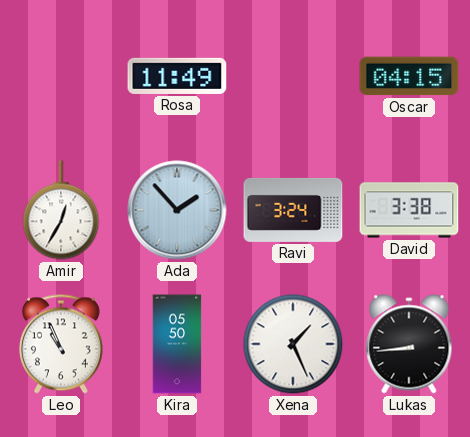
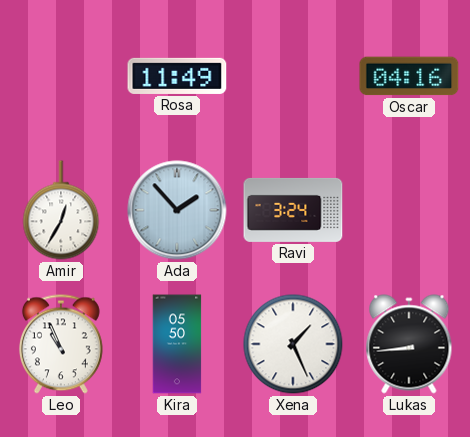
Oscar: 04:15 -> 04:16 (409, 76)
David: 3:38 -> none (409, 210)
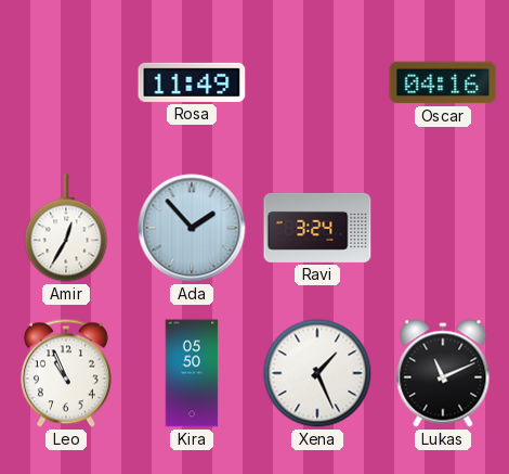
Lukas: 8:44 -> 11:11 (443, 373)
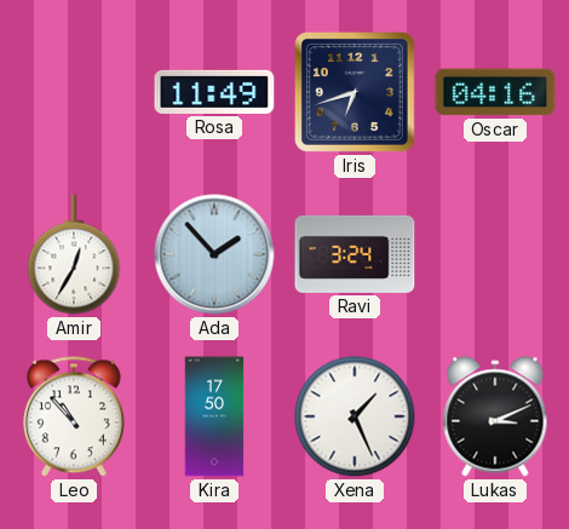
Iris: none -> 6:42 (355, 92)
Leo: 10:56 -> 10:53 (74, 416)
Kira: 05:50 -> 17:50 (214, 416)
Lukas: 11:11 -> 3:11 (495, 416)
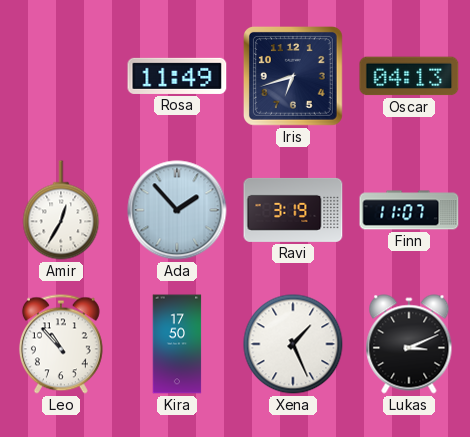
Oscar: 04:16 -> 04:13 (409, 76)
Ravi: 3:24 -> 3:19 (293, 210)
Finn: none -> 11:07 (409, 210)
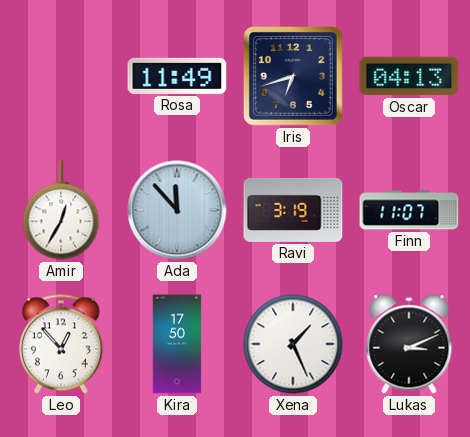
Ada: 1:53 -> 11:53 (177, 210)
Leo: 10:53 -> 12:53 (61, 344)
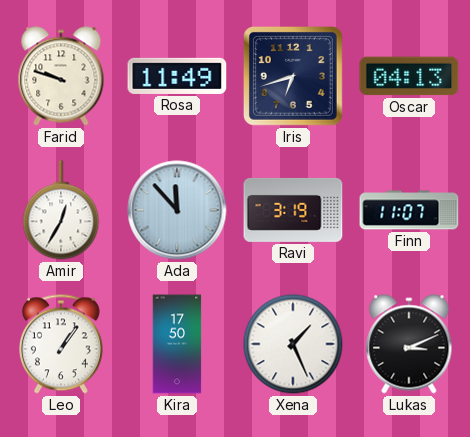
Farid: none -> 9:48 (61, 76)
Leo: 12:53 -> 1:06 (61, 344)
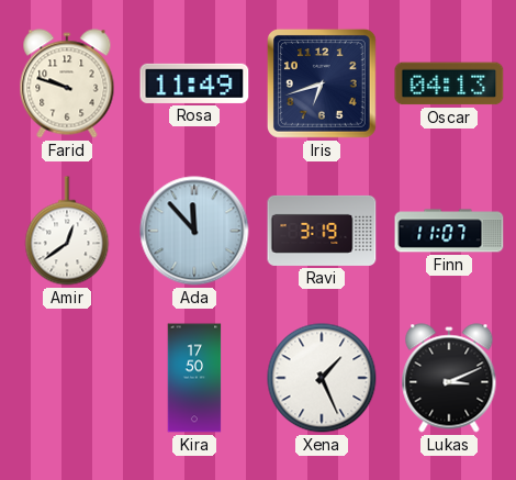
Amir: 12:35 -> 12:39 (67, 231)
Leo: 1:06 -> none (61, 344)
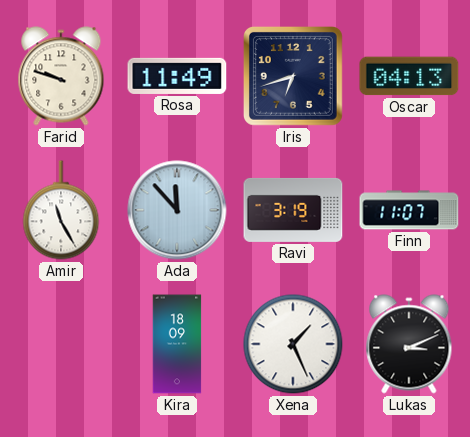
Amir: 12:39 -> 11:25 (61, 210)
Kira: 17:50 -> 18:09 (177, 344)
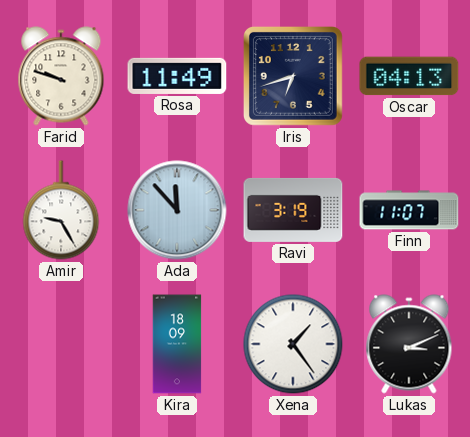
Amir: 11:25 -> 9:25 (61, 210)
Xena: 1:26 -> 1:24 (293, 344)
